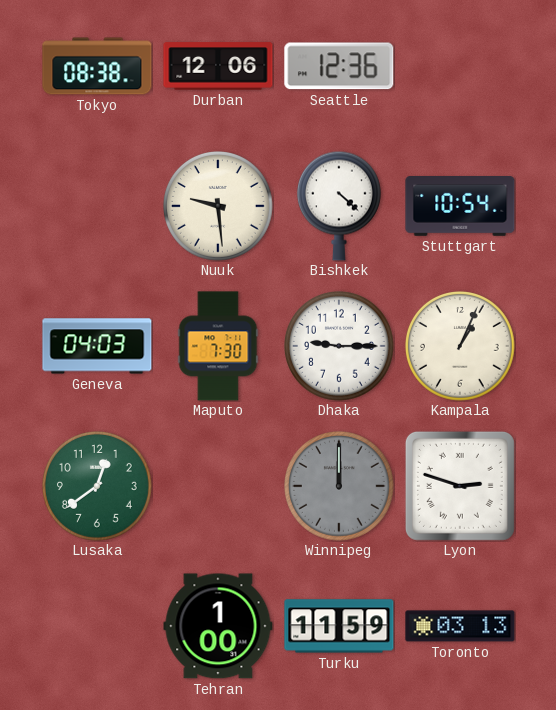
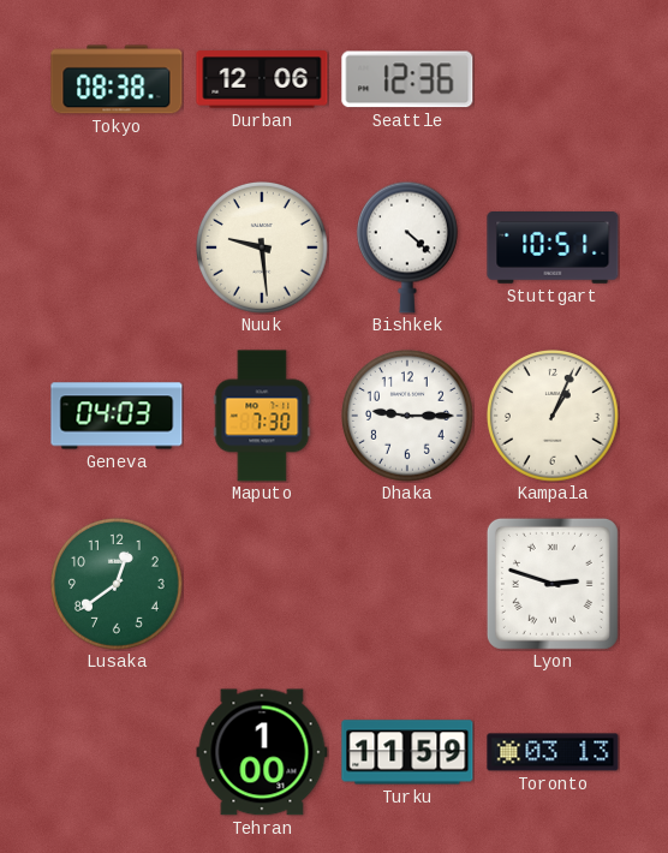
Stuttgart: 10:54 -> 10:51 (553, 249)
Winnipeg: 12:00 -> none (339, 486)
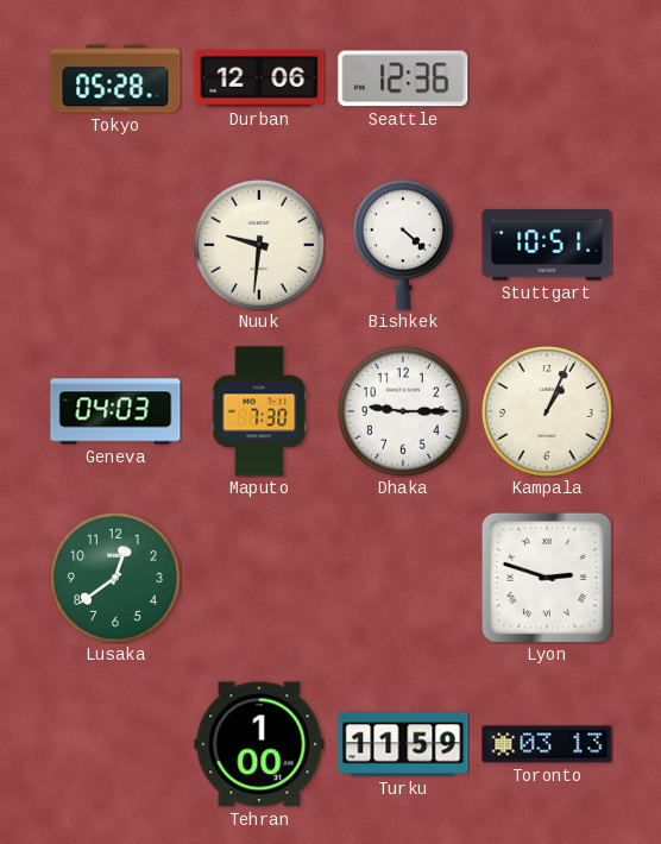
Tokyo: 08:38 -> 05:28 (115, 78)
Nuuk: 9:29 -> 9:31 (259, 245)
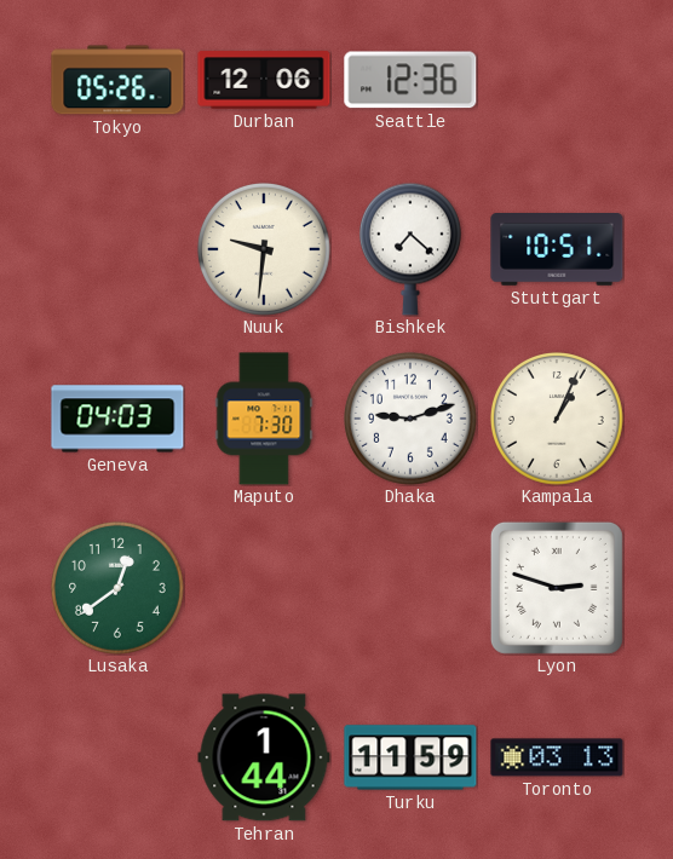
Tokyo: 05:28 -> 05:26 (117, 80)
Bishkek: 4:22 -> 7:22 (410, 249)
Dhaka: 9:15 -> 9:12 (410, 419)
Tehran: 1:00 -> 1:44 (264, 757)
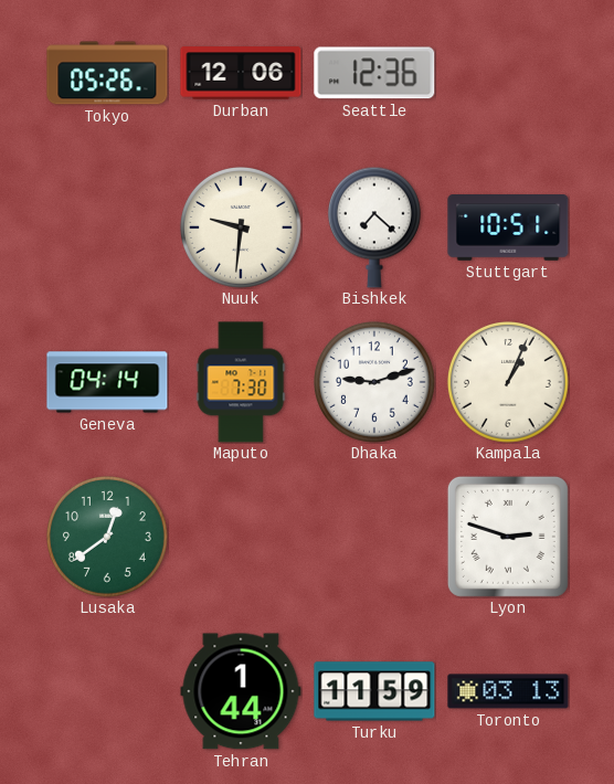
Geneva: 04:03 -> 04:14 (107, 382)
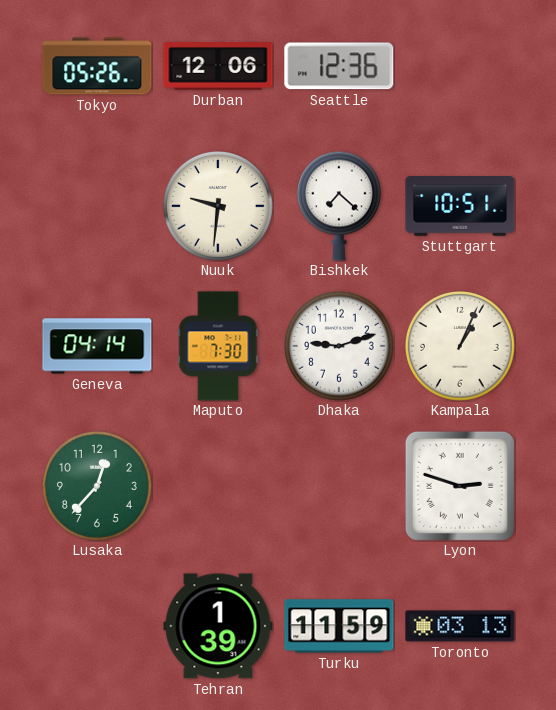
Lusaka: 12:39 -> 12:37 (97, 486)
Tehran: 1:44 -> 1:39 (218, 626)
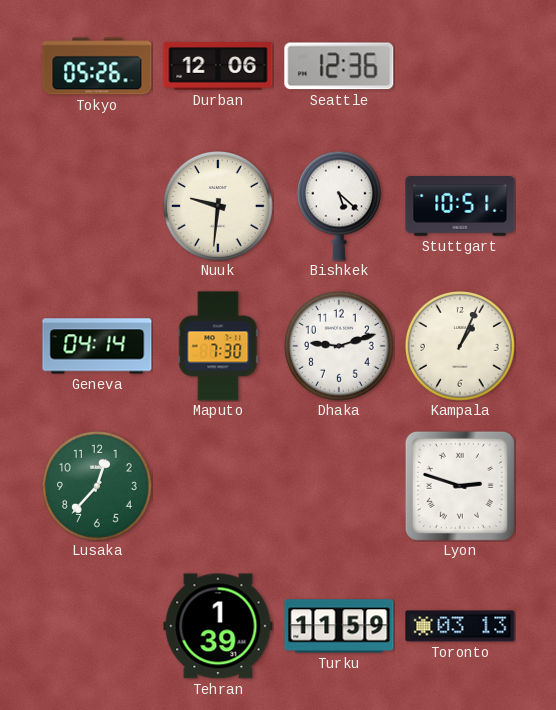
Bishkek: 7:22 -> 5:22 (339, 206)
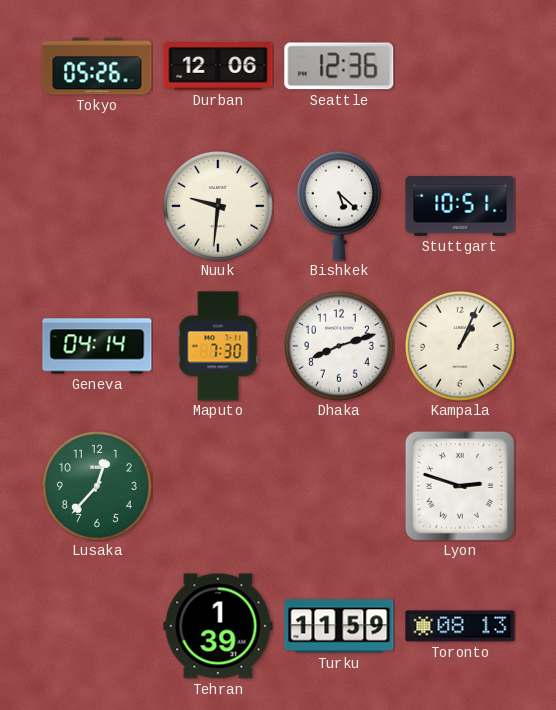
Dhaka: 9:12 -> 8:12 (339, 346)
Toronto: 03:13 -> 08:13 (460, 626)
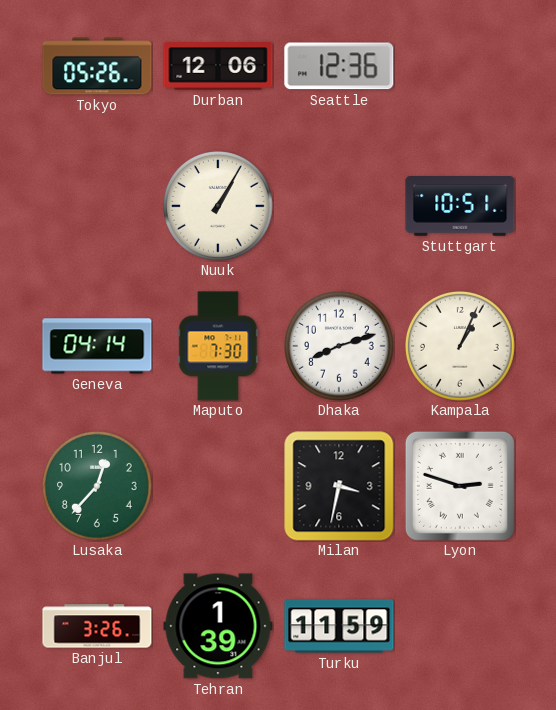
Nuuk: 9:31 -> 1:05 (218, 206)
Bishkek: 5:22 -> none (339, 206)
Milan: none -> 3:32 (339, 486)
Banjul: none -> 3:26 (97, 626)
Toronto: 08:13 -> none (460, 626)
